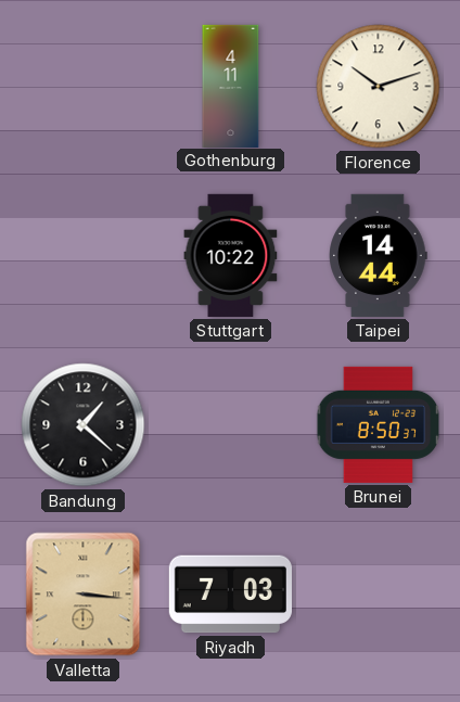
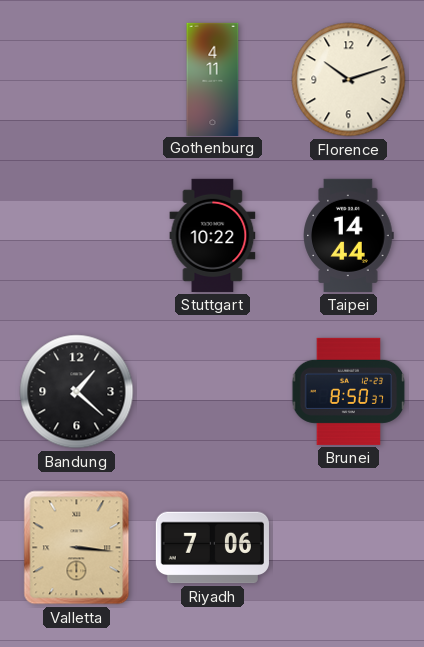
Riyadh: 7:03 -> 7:06 (212, 548)
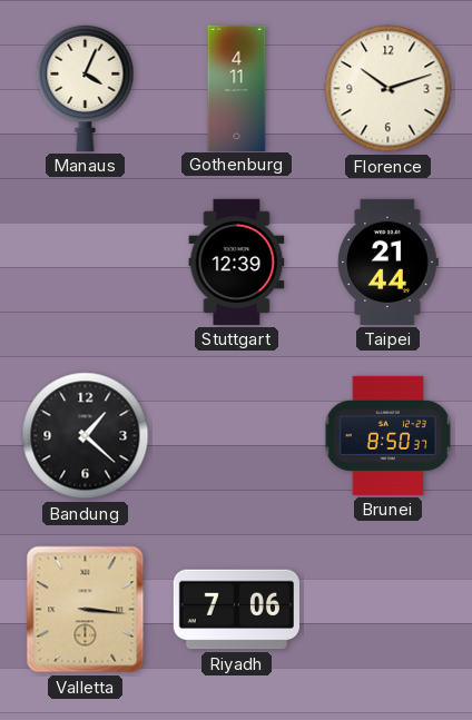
Manaus: none -> 4:04 (86, 88)
Stuttgart: 10:22 -> 12:39 (237, 262)
Taipei: 14:44 -> 21:44 (389, 262)
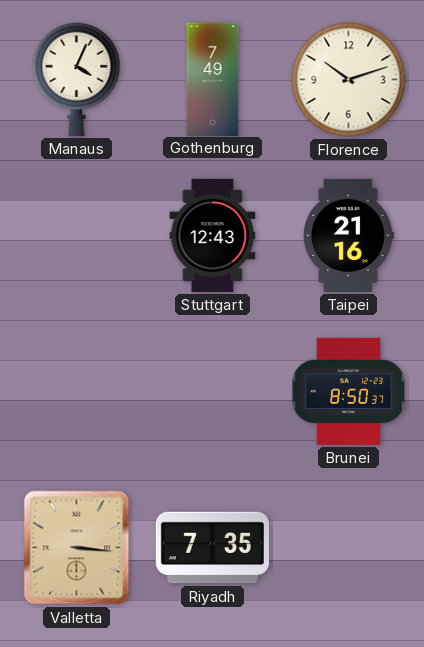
Gothenburg: 4:11 -> 7:49 (213, 79)
Stuttgart: 12:39 -> 12:43 (213, 235)
Taipei: 21:44 -> 21:16 (349, 235)
Bandung: 1:22 -> none (86, 436)
Riyadh: 7:06 -> 7:35 (212, 548)
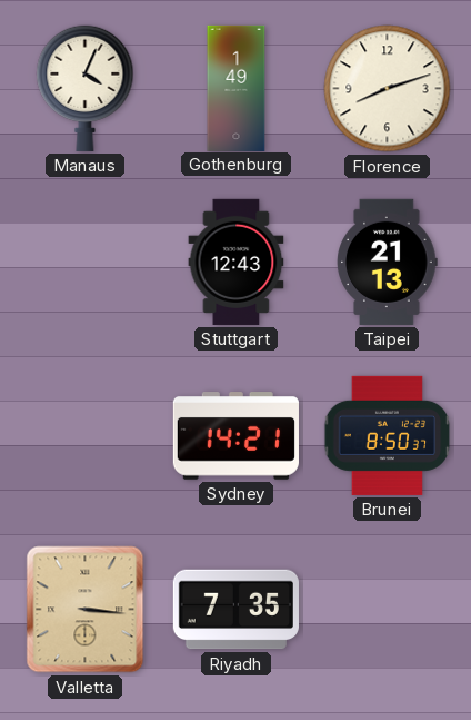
Gothenburg: 7:49 -> 1:49 (237, 88)
Florence: 10:12 -> 8:12 (388, 89)
Taipei: 21:16 -> 21:13 (388, 262)
Sydney: none -> 14:21 (235, 436)
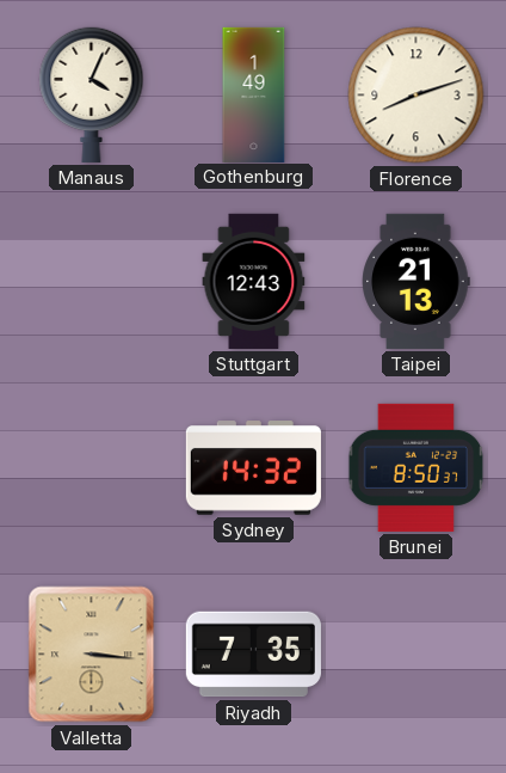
Sydney: 14:21 -> 14:32 (253, 468)
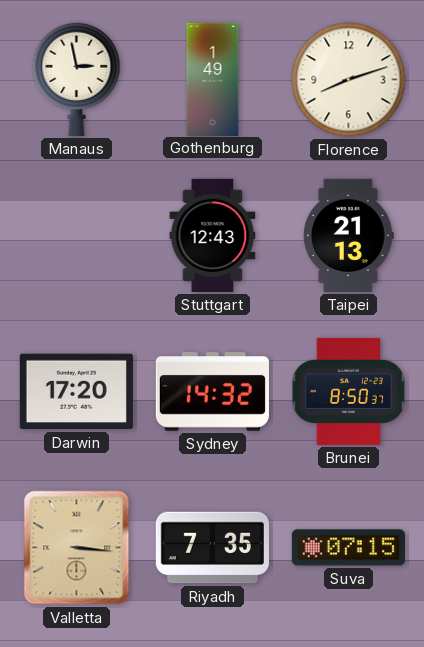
Manaus: 4:04 -> 2:58 (77, 79)
Darwin: none -> 17:20 (76, 392)
Suva: none -> 07:15 (348, 548)
